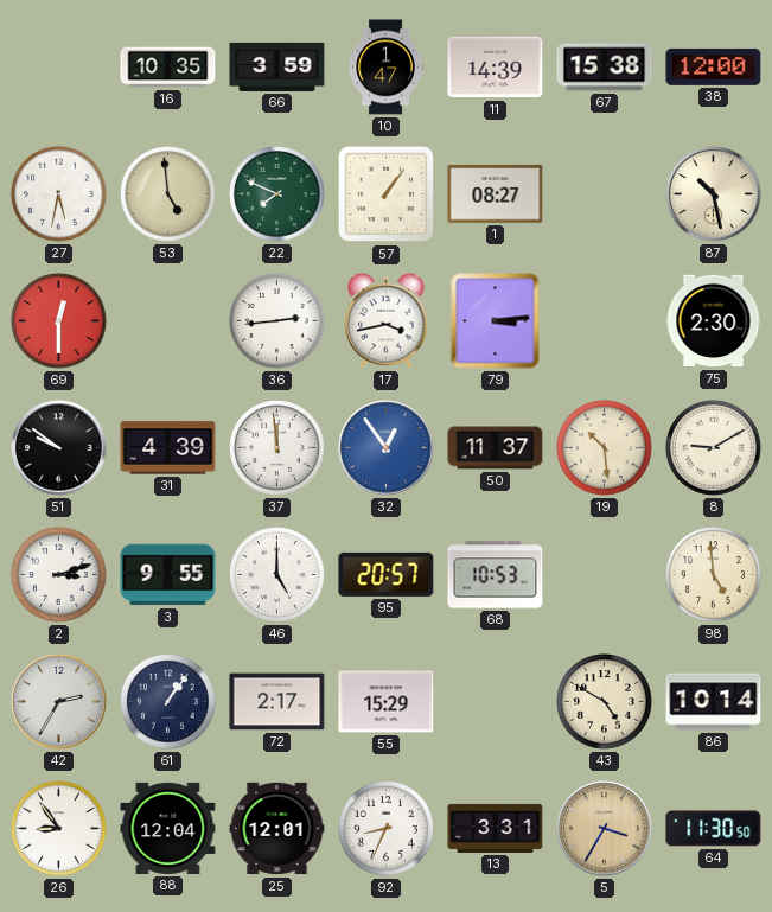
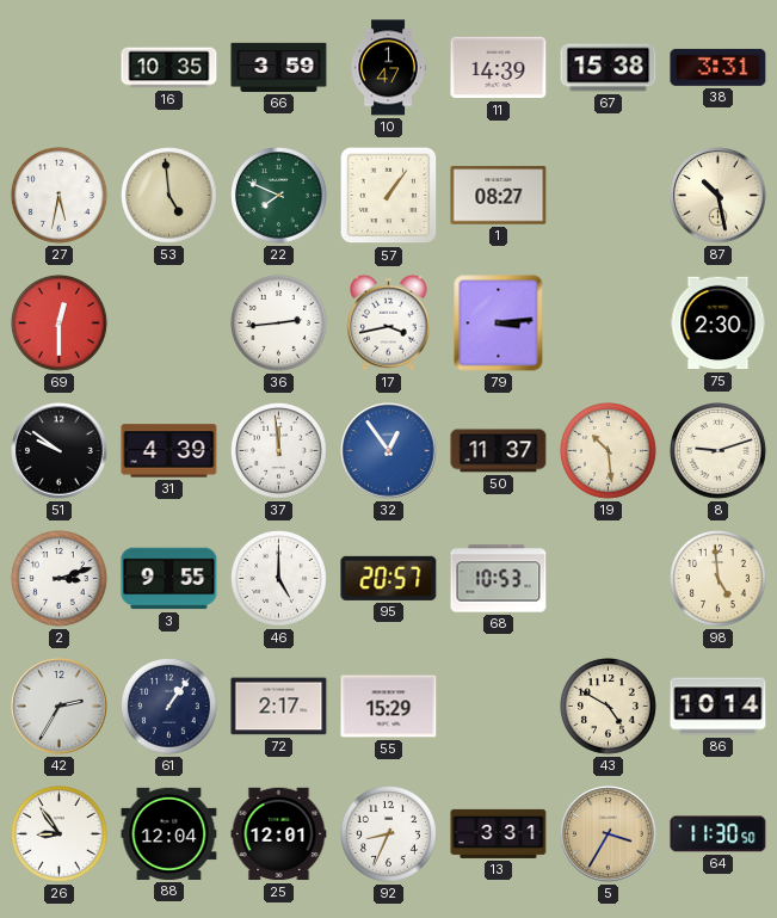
38: 12:00 -> 3:31 (719, 67)
8: 9:10 -> 9:12 (719, 451)
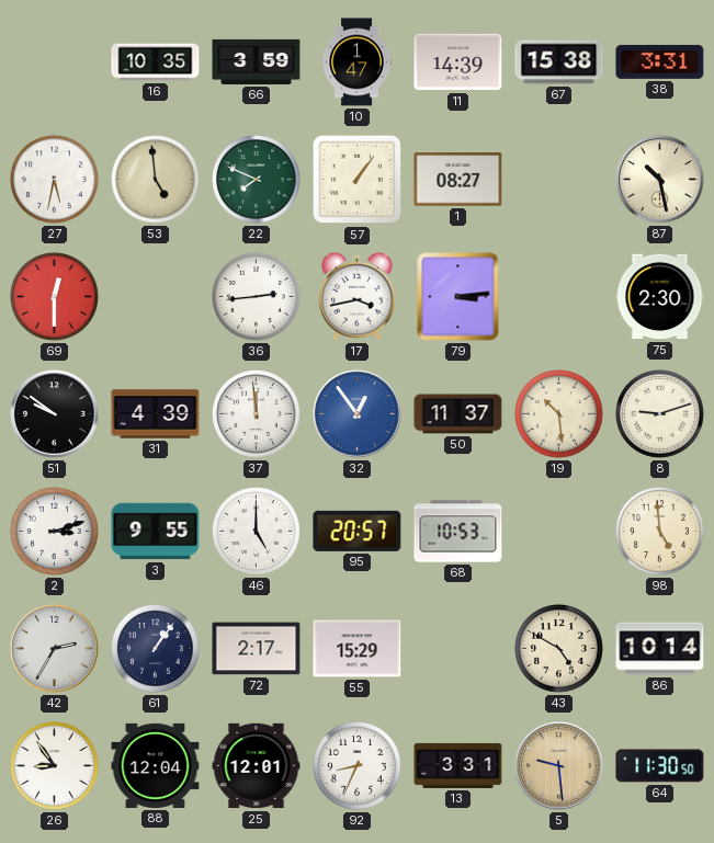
5: 3:35 -> 9:29 (559, 766)
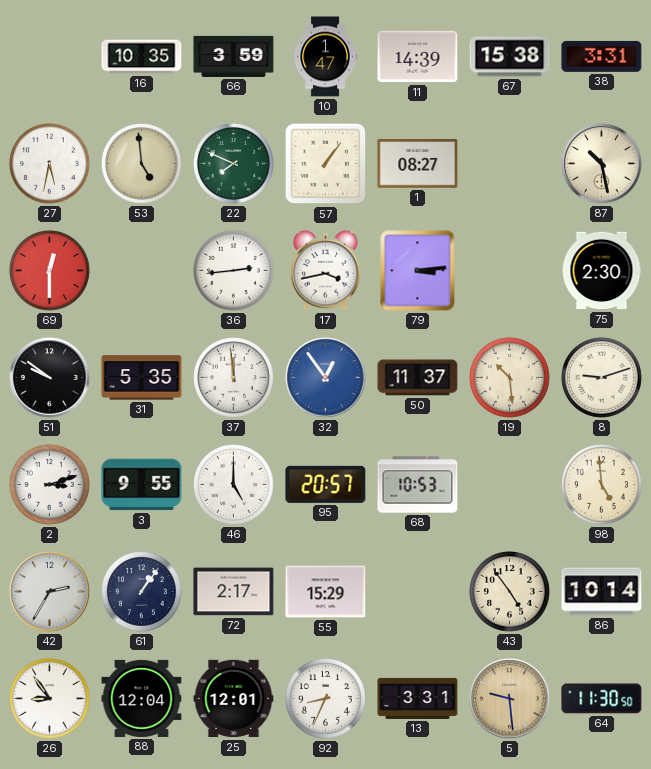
31: 4:39 -> 5:35 (142, 378)
43: 4:50 -> 4:54 (510, 592)
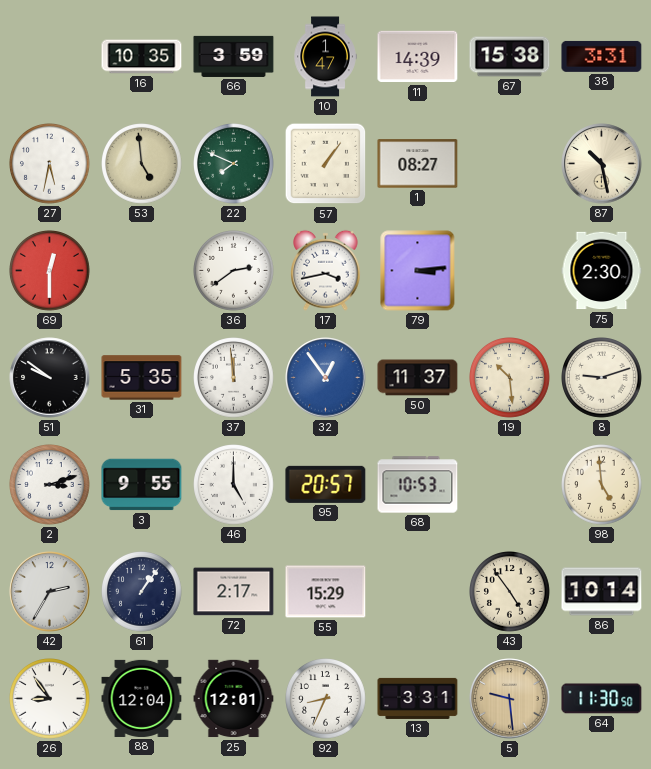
36: 2:44 -> 2:39 (234, 271)
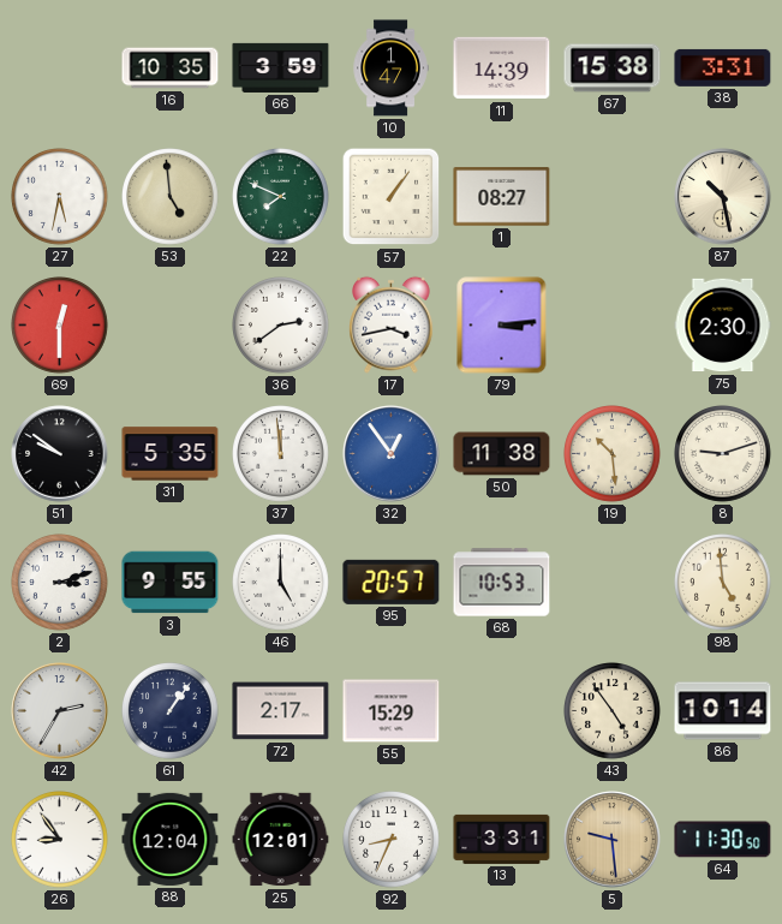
50: 11:37 -> 11:38 (502, 454)
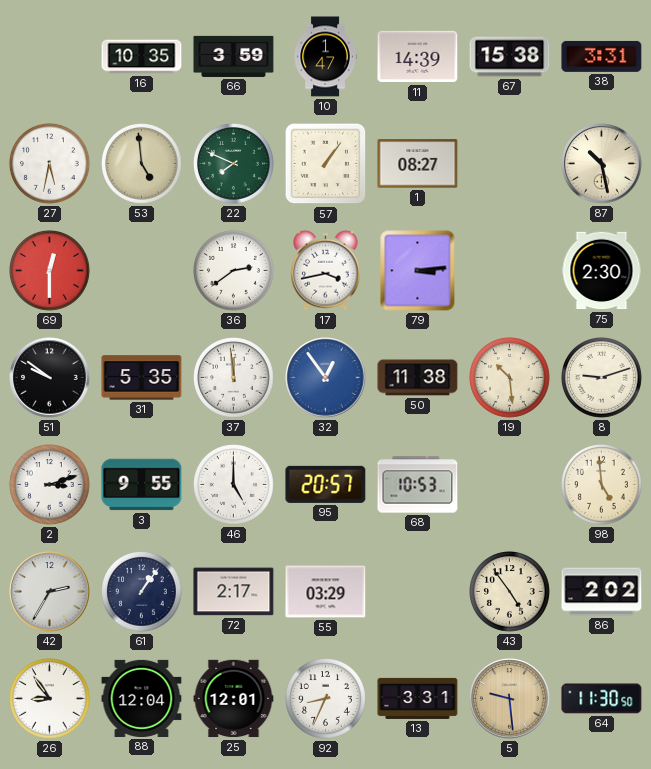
55: 15:29 -> 03:29 (326, 592)
86: 10:14 -> 2:02 (602, 592)
